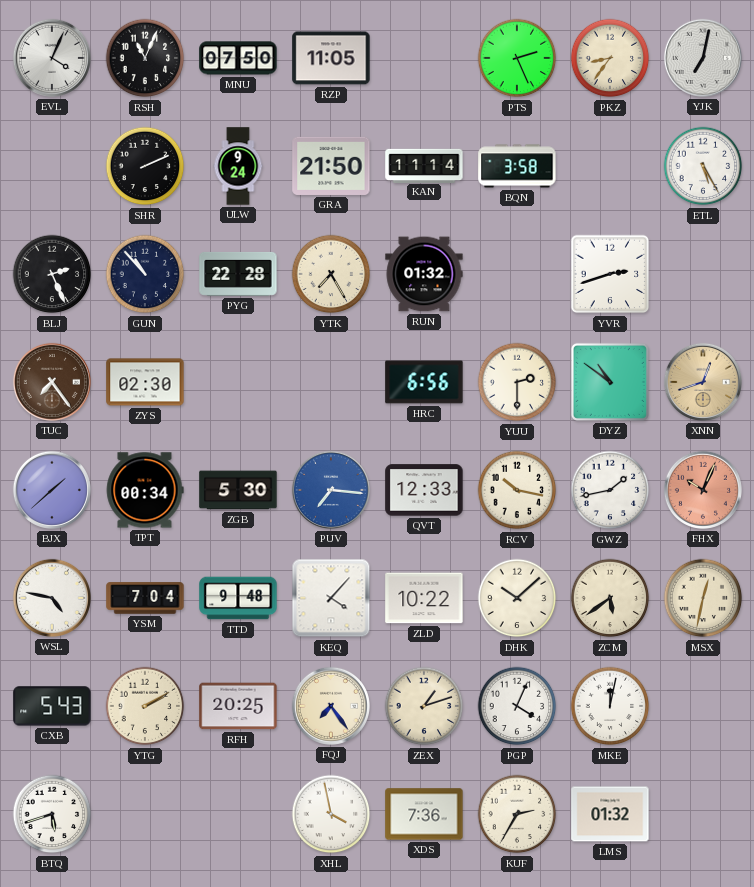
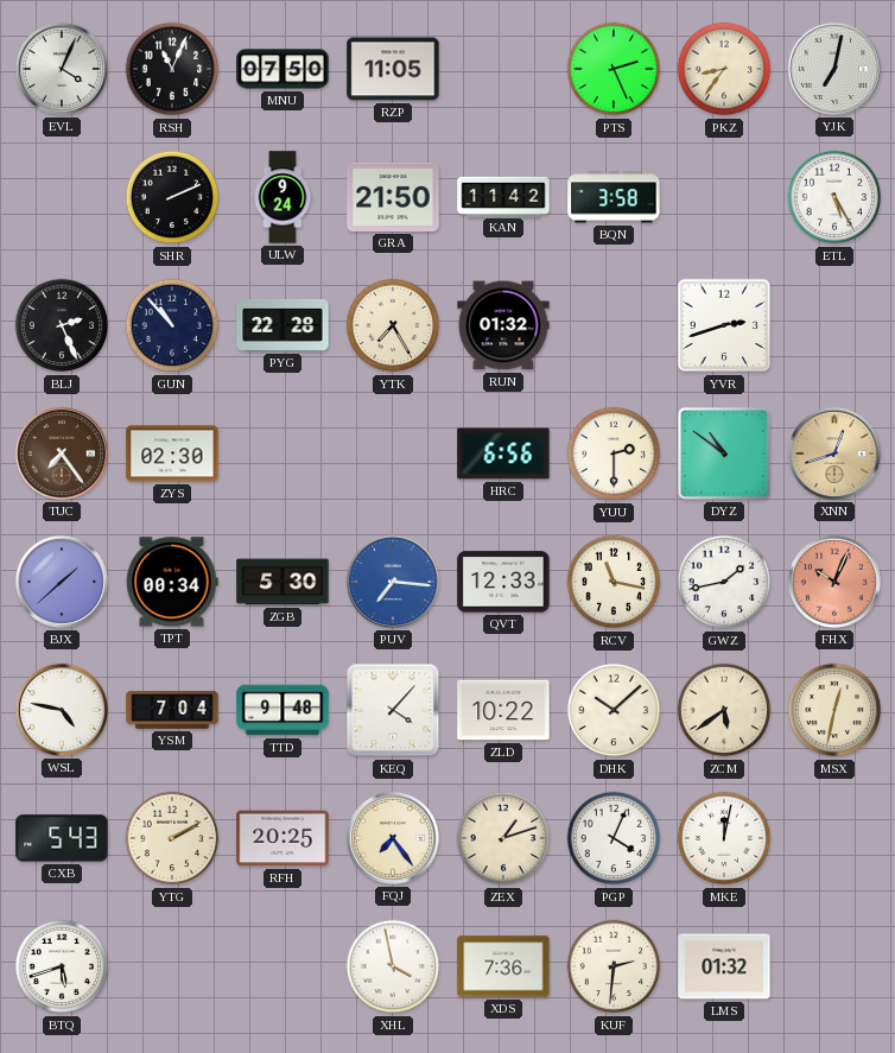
KAN: 11:14 -> 11:42 (503, 196)
RCV: 10:17 -> 11:17 (614, 582)
KUF: 2:35 -> 2:31 (614, 966)
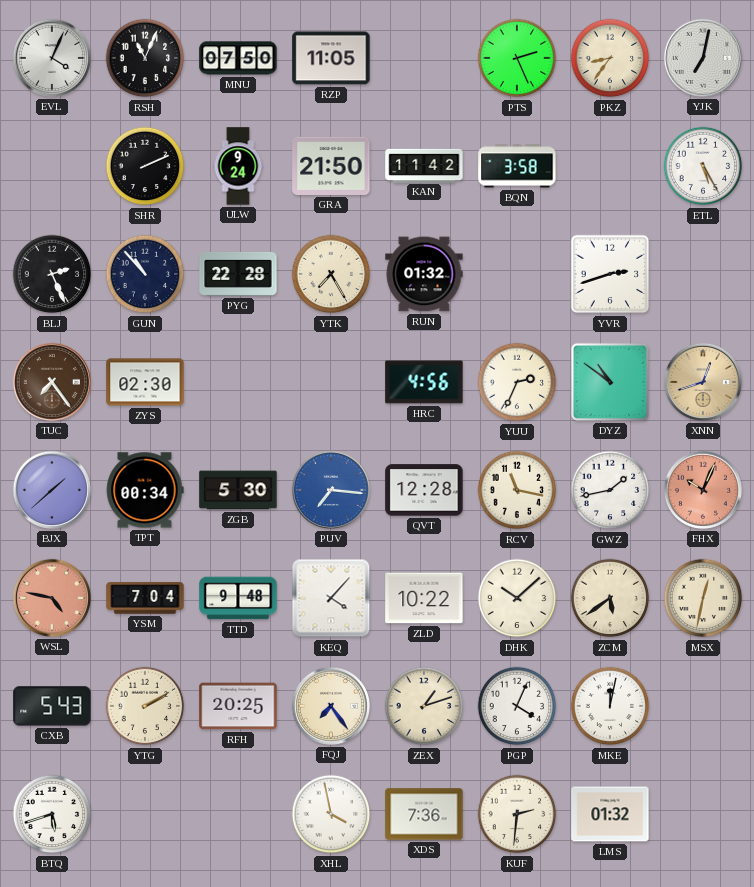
HRC: 6:56 -> 4:56 (424, 382)
YUU: 2:30 -> 2:34 (517, 382)
QVT: 12:33 -> 12:28 (424, 490)
WSL dial: white -> salmon (52, 598)
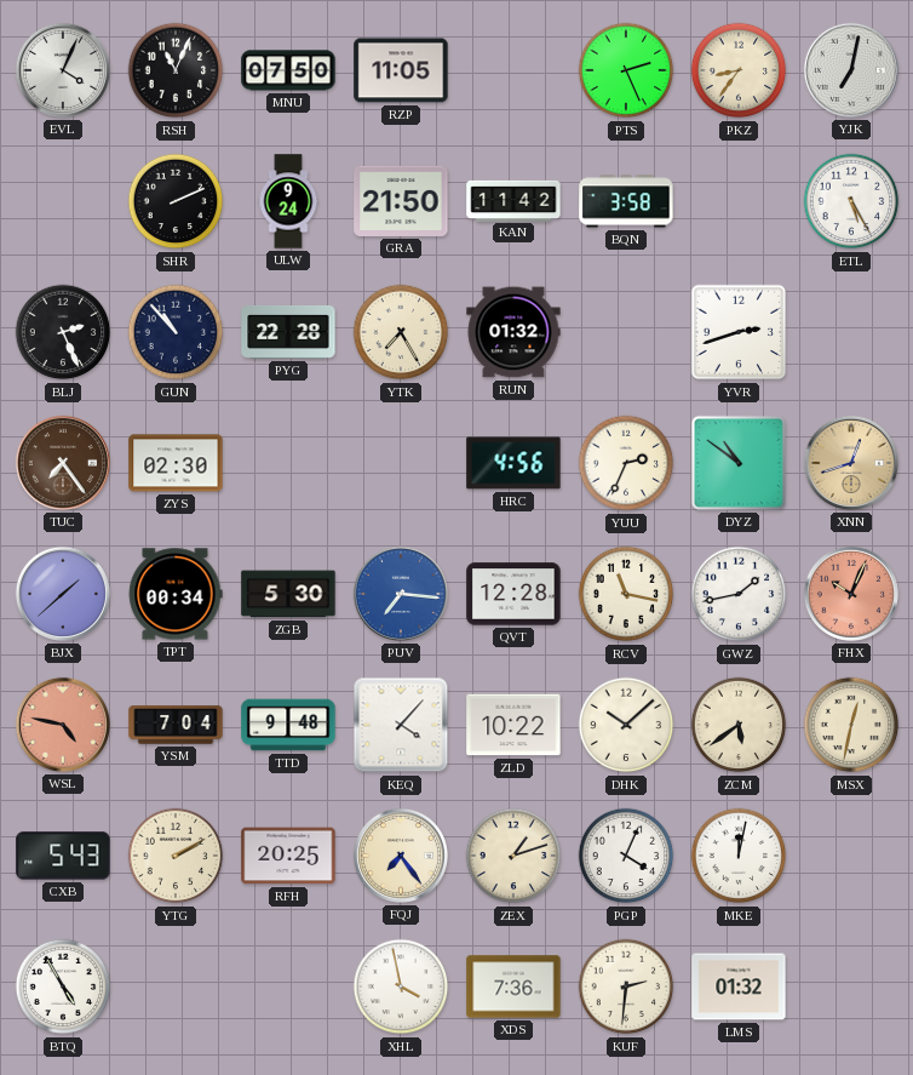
BTQ: 5:42 -> 4:55 (63, 987)
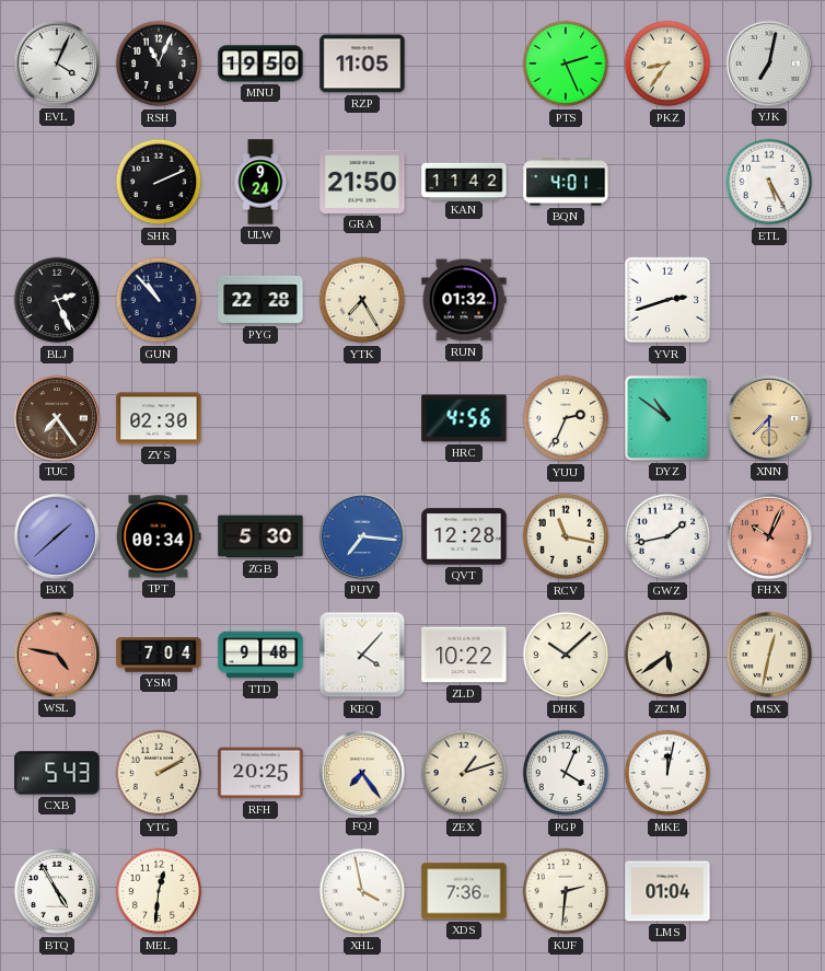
MNU: 07:50 -> 19:50 (260, 63)
BQN: 3:58 -> 4:01 (566, 182)
XNN: 12:42 -> 7:30 (769, 418)
MEL: none -> 12:31 (159, 891)
LMS: 01:32 -> 01:04 (667, 891)
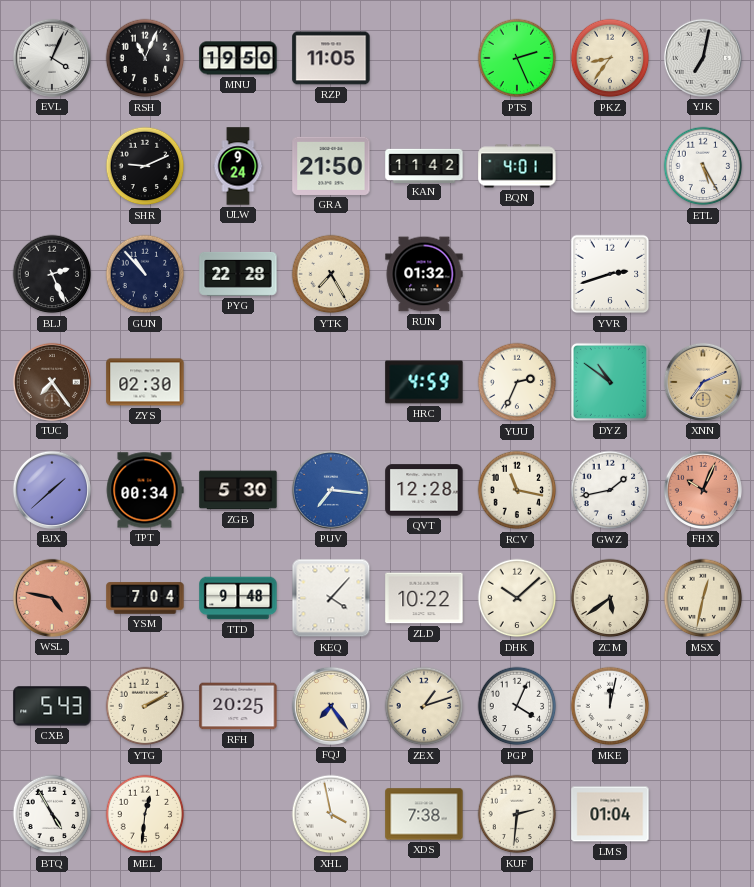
SHR: 2:11 -> 9:11 (145, 166)
HRC: 4:56 -> 4:59 (424, 382)
XNN: 7:30 -> 7:11 (703, 382)
XDS: 7:36 -> 7:38 (424, 814)
